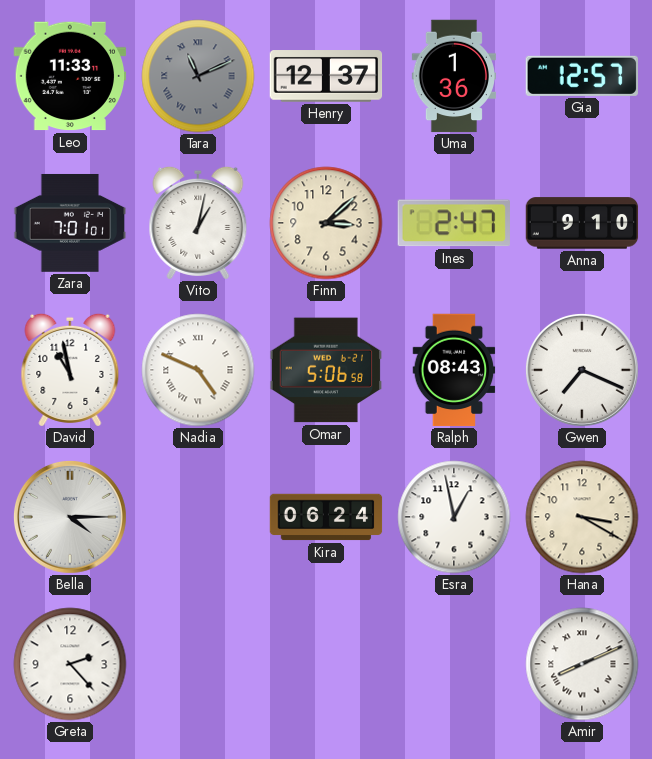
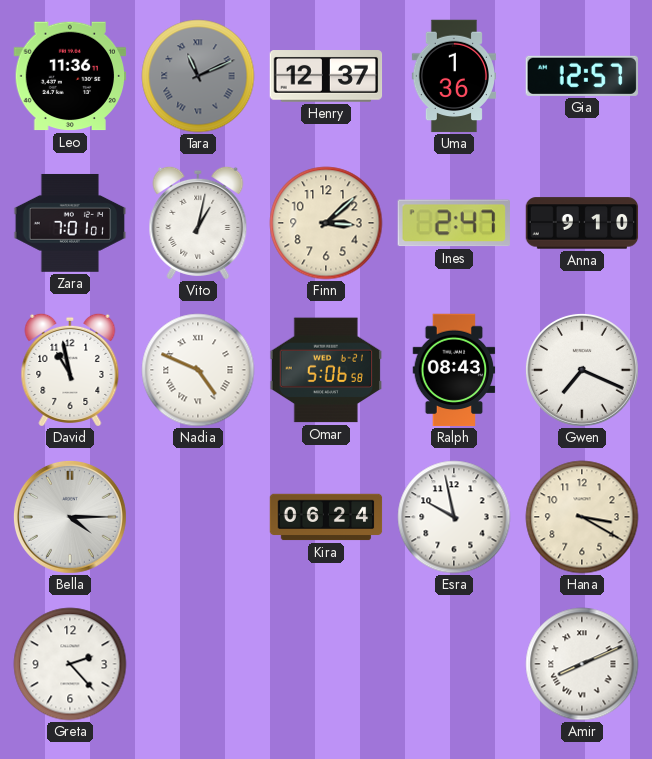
Leo: 11:33 -> 11:36 (70, 76)
Esra: 12:58 -> 9:58 (454, 517)
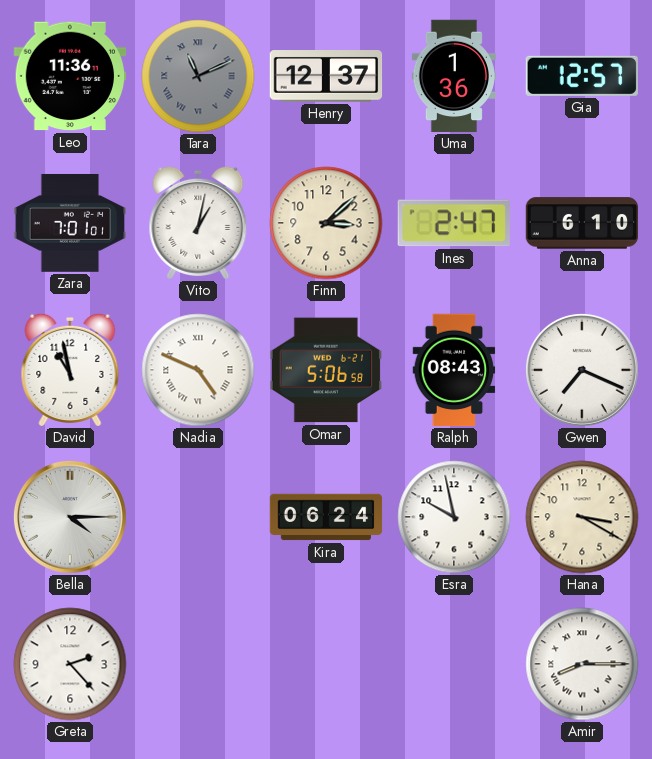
Anna: 9:10 -> 6:10 (582, 223)
Amir: 8:11 -> 8:15 (582, 664)
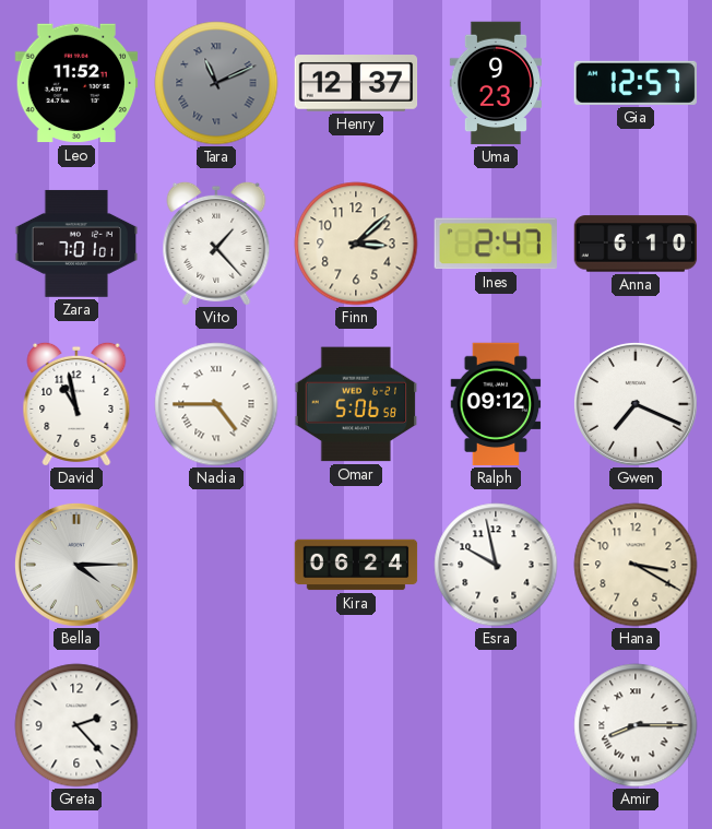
Leo: 11:36 -> 11:52 (76, 83)
Uma: 1:36 -> 9:23 (496, 83)
Vito: 1:02 -> 1:23 (216, 244)
Nadia: 4:49 -> 4:45 (216, 404)
Ralph: 08:43 -> 09:12 (496, 404)
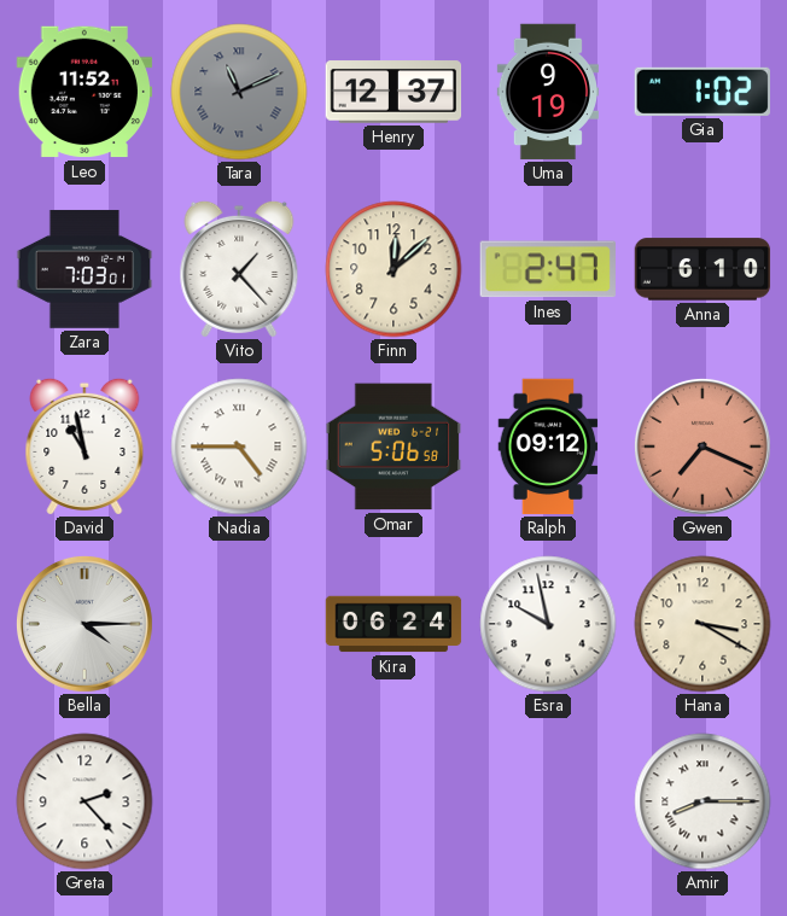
Uma: 9:23 -> 9:19 (548, 92)
Gia: 12:57 -> 1:02 (701, 92)
Zara: 7:01 -> 7:03 (84, 269)
Finn: 3:08 -> 12:08 (393, 269)
Gwen dial: white -> salmon (703, 447)
